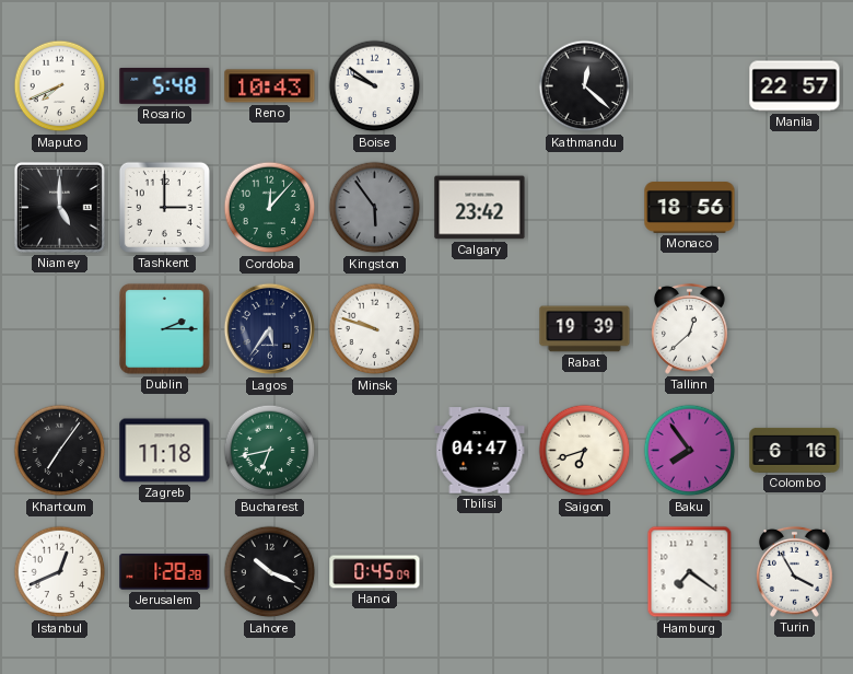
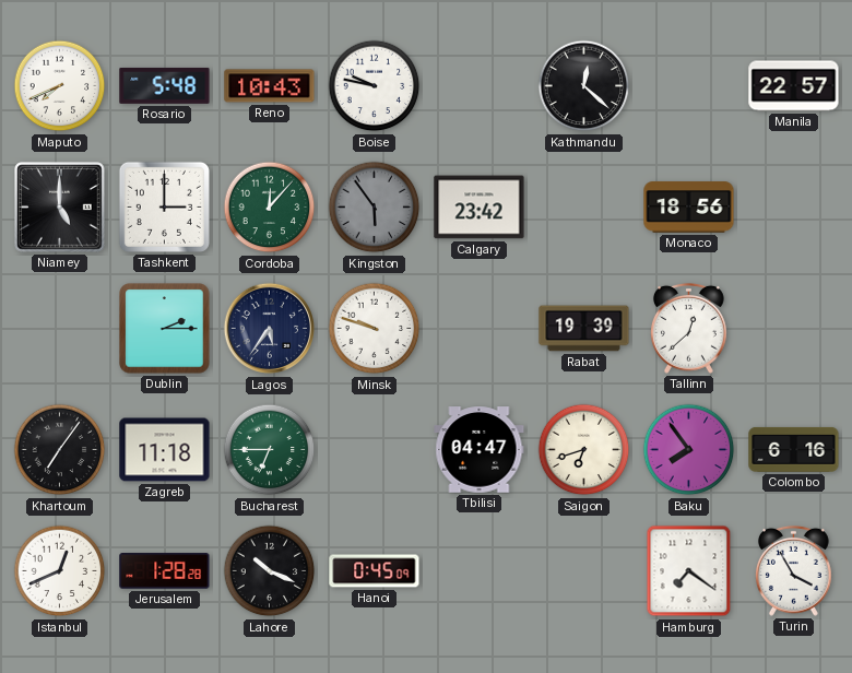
Boise: 9:51 -> 9:47 (375, 86)
Bucharest: 6:43 -> 6:45 (270, 450)
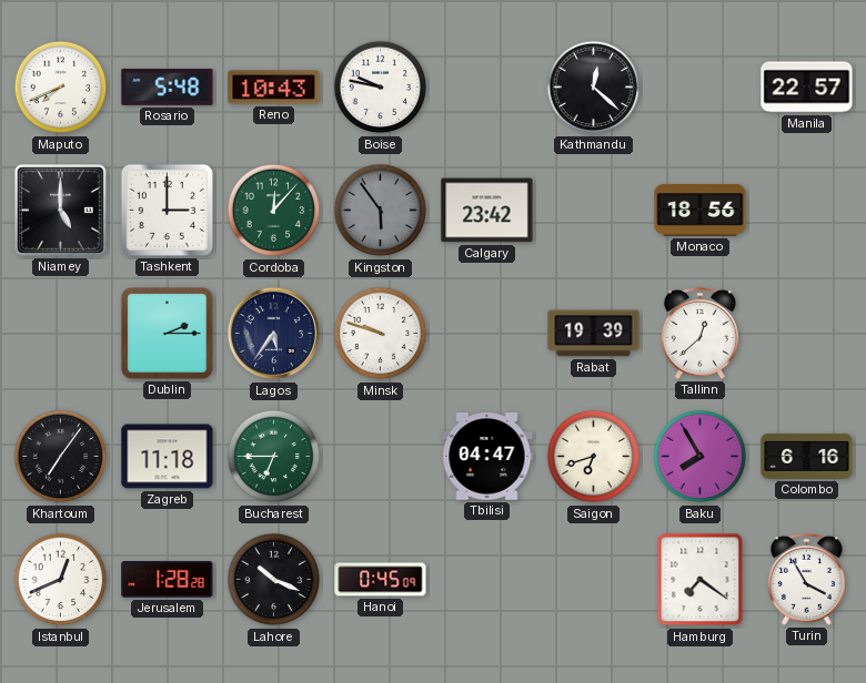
Baku: 7:54 -> 7:55 (701, 457)
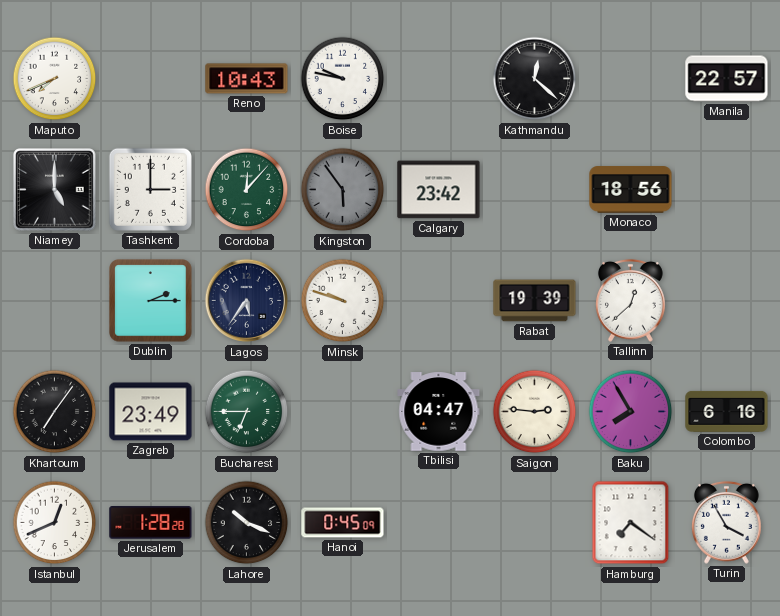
Rosario: 5:48 -> none (168, 88)
Zagreb: 11:18 -> 23:49 (151, 412)
Saigon: 6:42 -> 2:46 (535, 412)
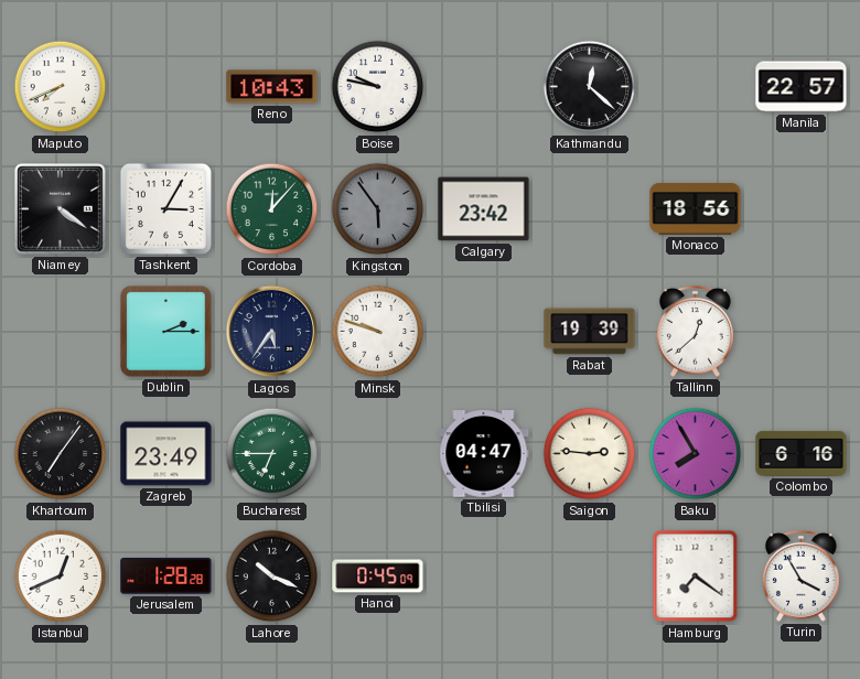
Niamey: 5:00 -> 4:21 (61, 209)
Tashkent: 3:00 -> 3:05 (165, 208)
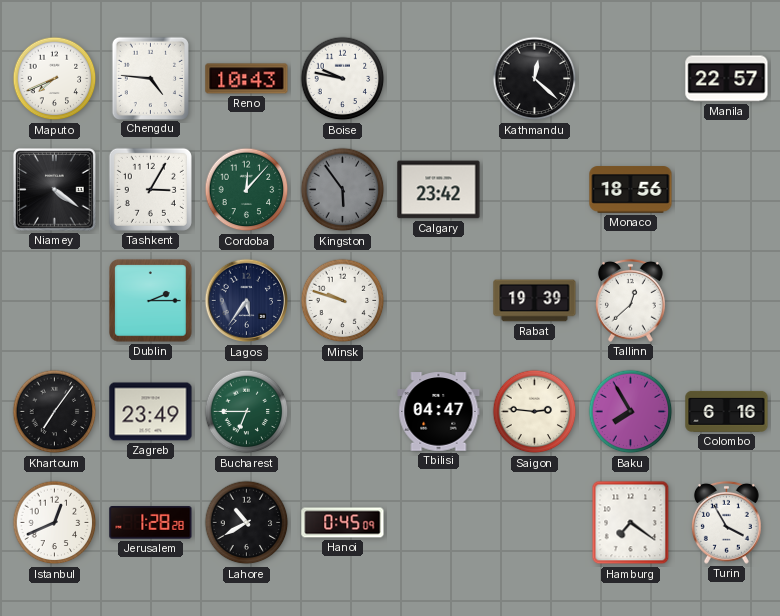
Chengdu: none -> 4:46 (150, 78)
Lahore: 10:19 -> 10:40 (247, 523)
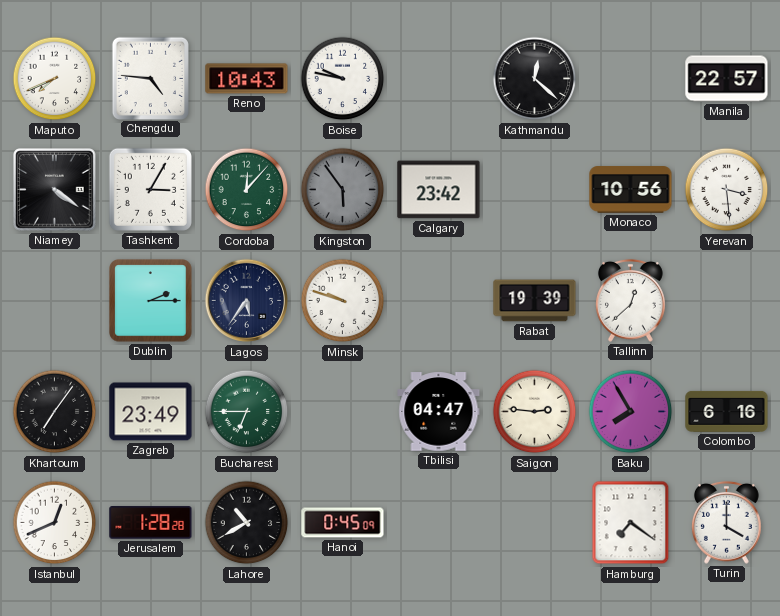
Monaco: 18:56 -> 10:56 (631, 190)
Yerevan: none -> 3:29 (727, 190)
Turin: 3:55 -> 4:00 (727, 522)
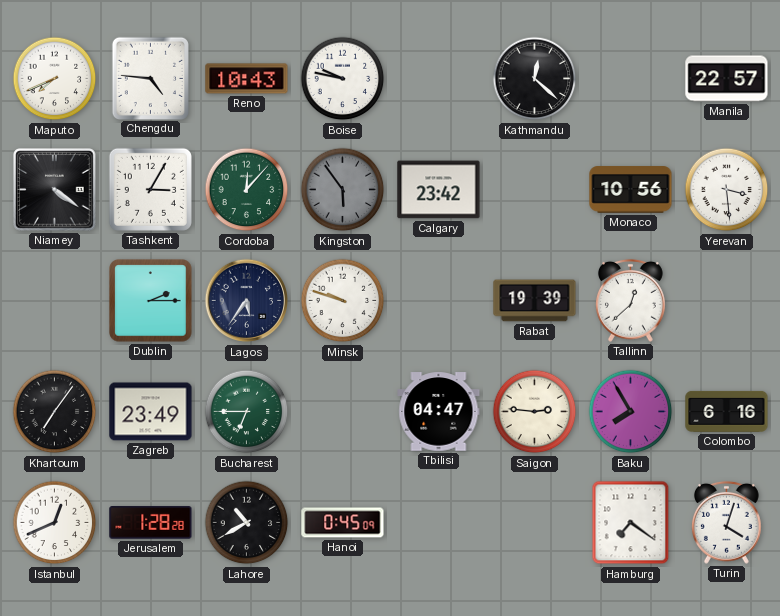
Turin: 4:00 -> 4:03 (727, 522)
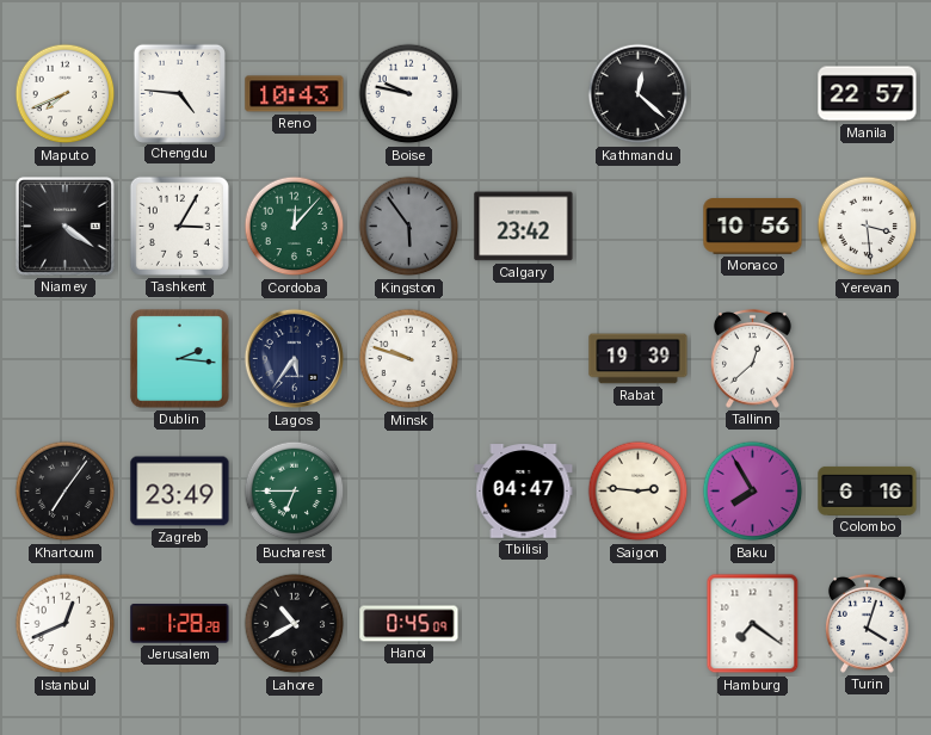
Dublin: 2:15 -> 2:16 (180, 359)
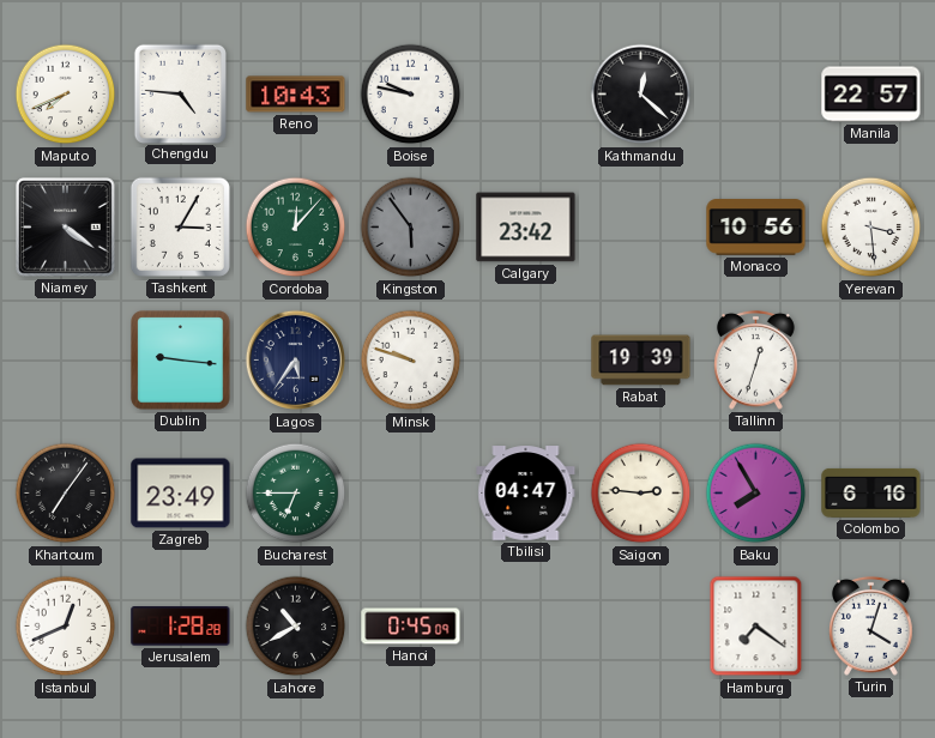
Dublin: 2:16 -> 9:16 (181, 361)
Tallinn: 12:38 -> 12:33 (756, 359)
